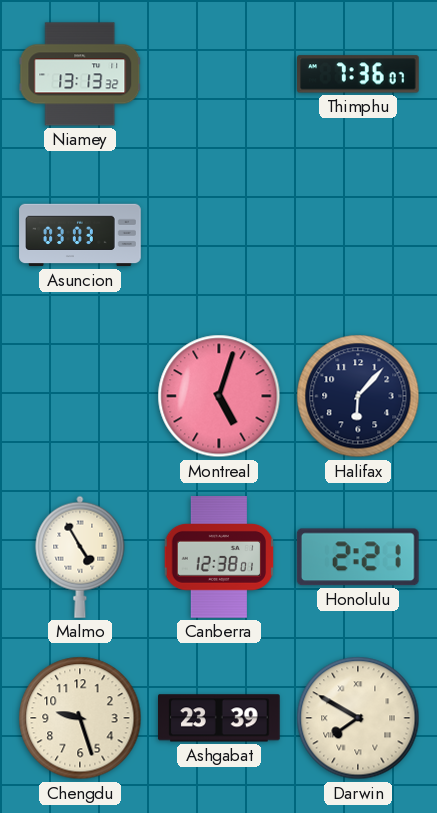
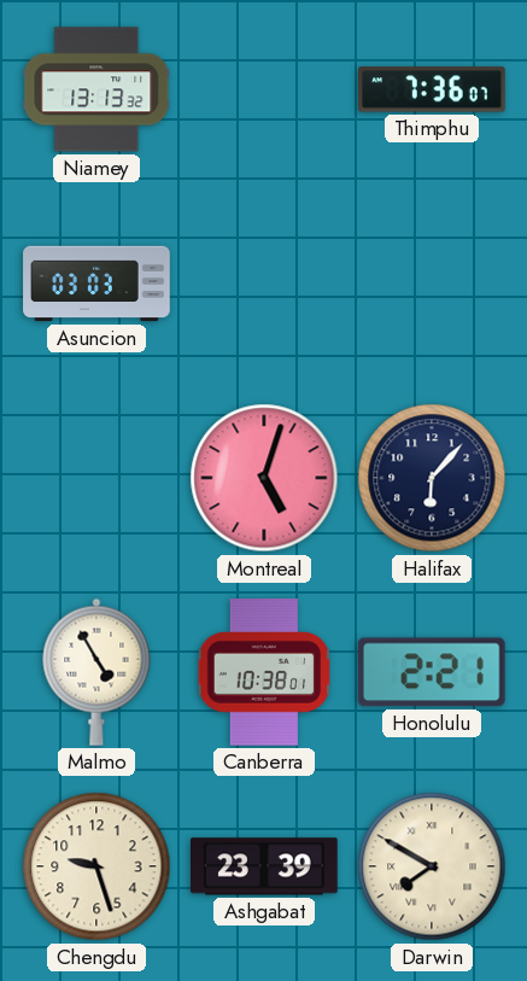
Canberra: 12:38 -> 10:38 (264, 672)
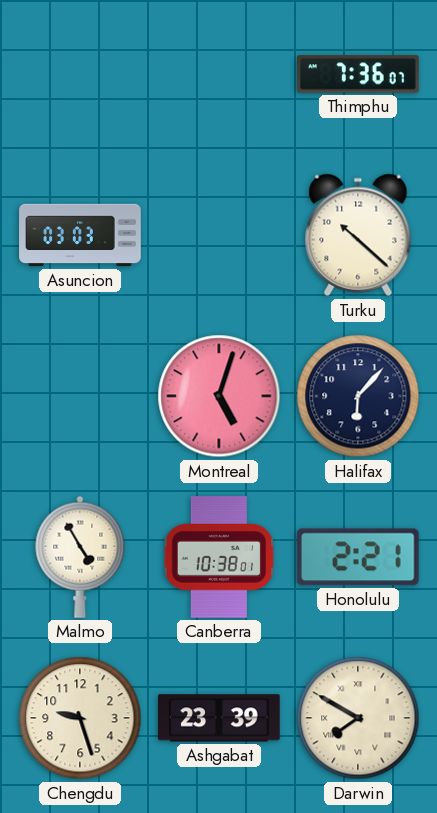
Niamey: 13:13 -> none (96, 89)
Turku: none -> 10:22 (358, 235)
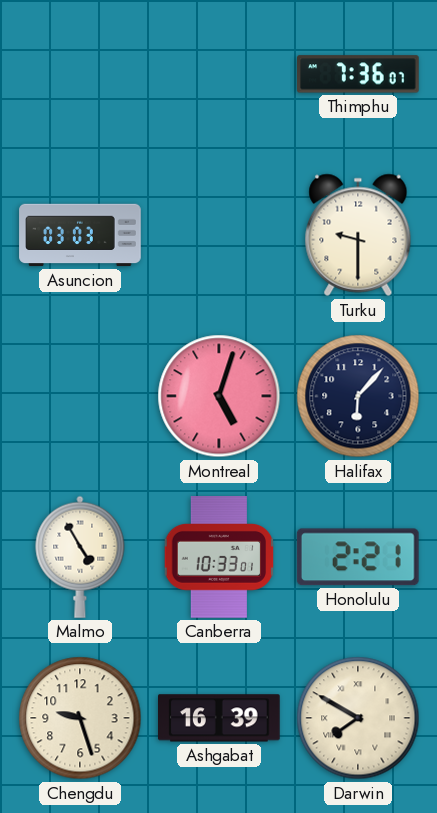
Turku: 10:22 -> 9:30 (358, 235)
Canberra: 10:38 -> 10:33 (219, 557)
Ashgabat: 23:39 -> 16:39 (219, 718)
